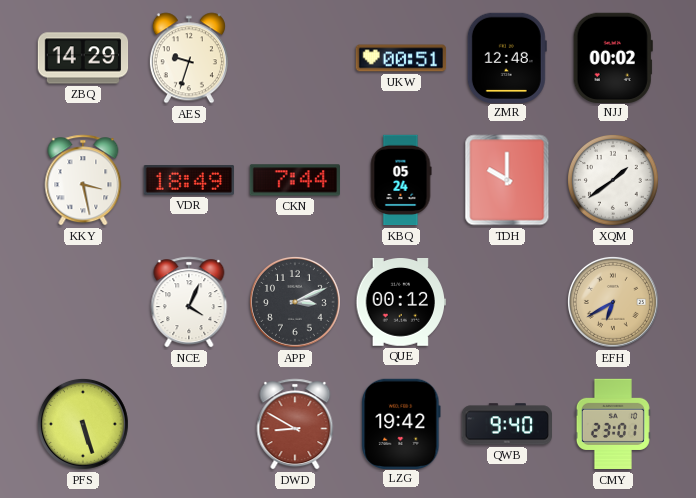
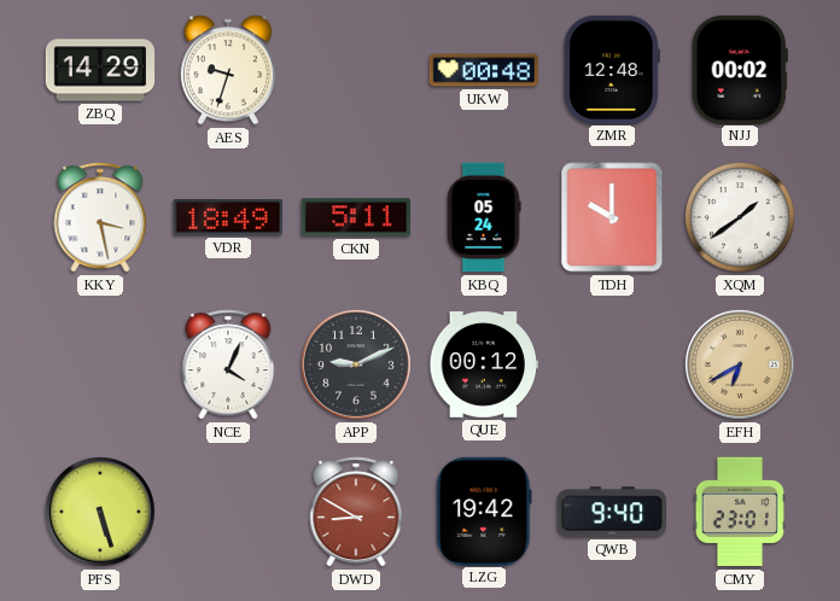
UKW: 00:51 -> 00:48 (484, 70)
CKN: 7:44 -> 5:11 (355, 217)
APP: 3:11 -> 9:11 (356, 364)
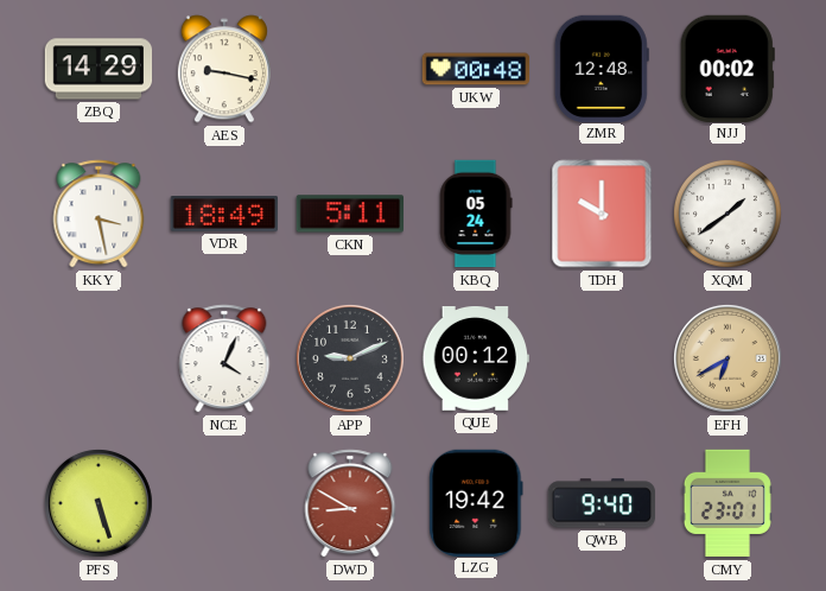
AES: 9:33 -> 9:17 (224, 69)
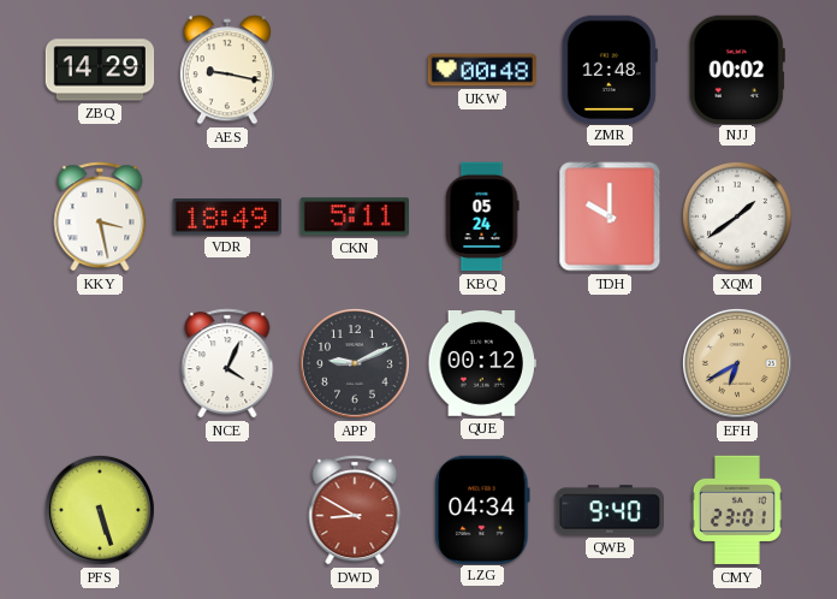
LZG: 19:42 -> 04:34 (482, 509)
